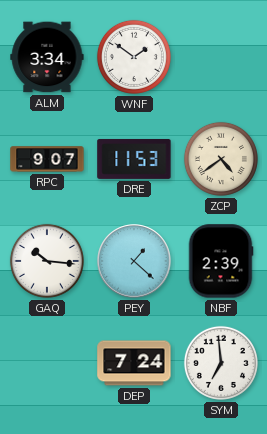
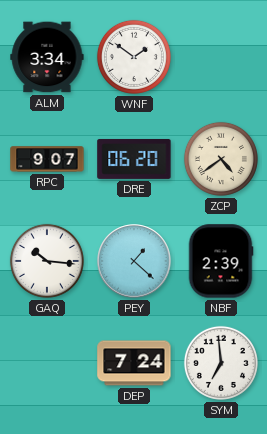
DRE: 11:53 -> 06:20 (134, 159)
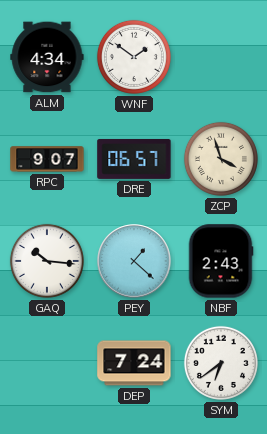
ALM: 3:34 -> 4:34 (47, 57)
DRE: 06:20 -> 06:57 (134, 159)
ZCP: 4:39 -> 3:57 (221, 159)
NBF: 2:39 -> 2:43 (221, 261)
SYM: 6:59 -> 6:39 (221, 363)
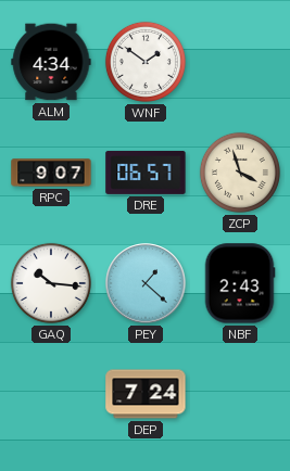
SYM: 6:39 -> none (221, 363)
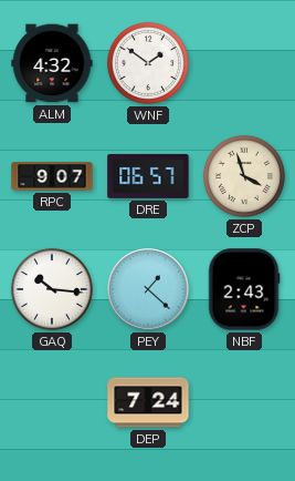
ALM: 4:34 -> 4:32 (52, 63)
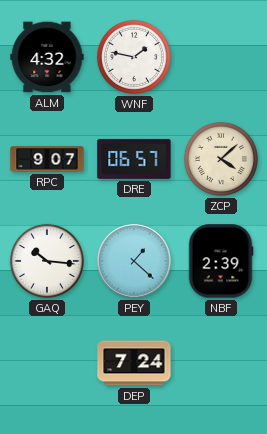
WNF: 1:51 -> 1:47 (134, 57)
ZCP: 3:57 -> 4:08 (221, 159)
NBF: 2:43 -> 2:39 (221, 261)
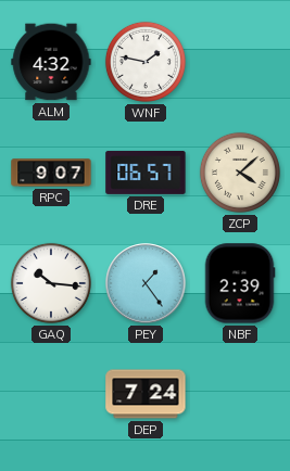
PEY: 1:22 -> 1:24 (146, 283)
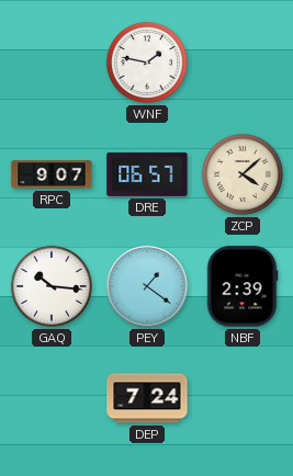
ALM: 4:32 -> none (51, 62)
PEY: 1:24 -> 1:21 (147, 286)
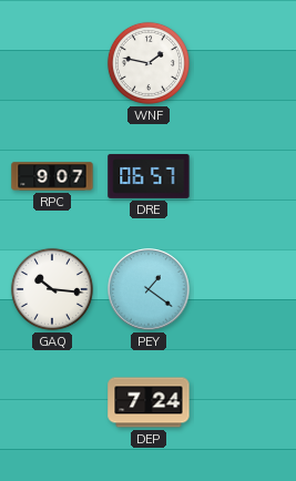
ZCP: 4:08 -> none (243, 174)
NBF: 2:39 -> none (243, 286)
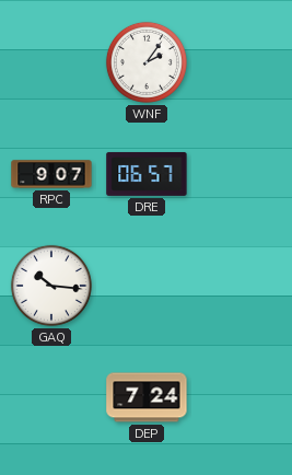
WNF: 1:47 -> 2:06 (147, 62)
PEY: 1:21 -> none (149, 289)
